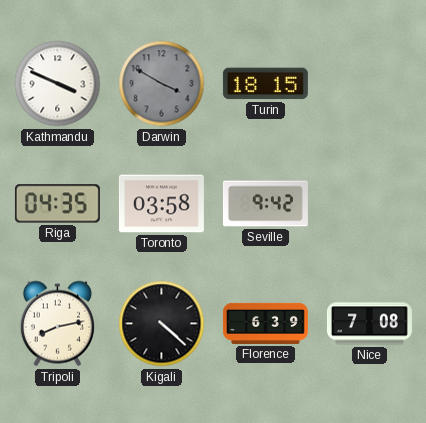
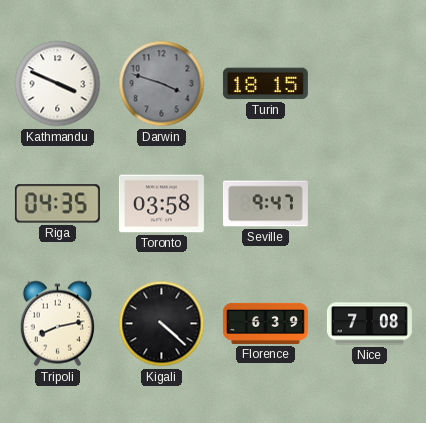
Darwin: 3:50 -> 3:48 (162, 84)
Seville: 9:42 -> 9:47 (265, 204)
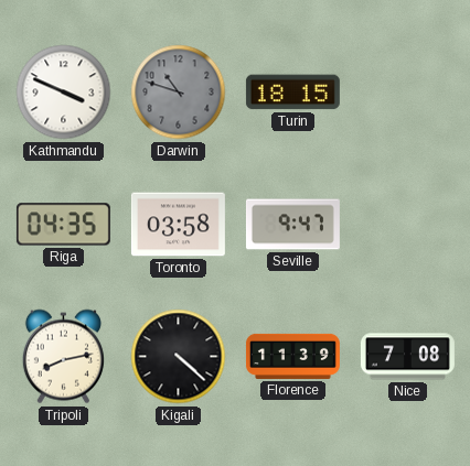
Darwin: 3:48 -> 10:48 (179, 93)
Florence: 6:39 -> 11:39 (292, 356)
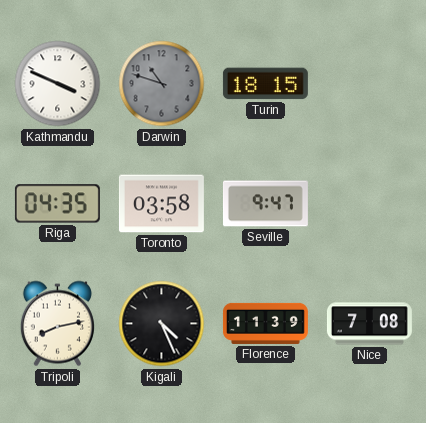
Kigali: 4:22 -> 4:26 (162, 324)
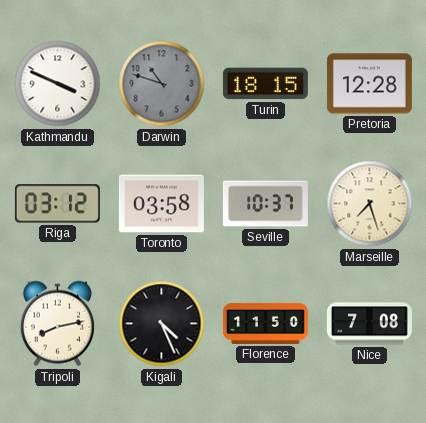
Pretoria: none -> 12:28 (369, 84)
Riga: 04:35 -> 03:12 (57, 204)
Seville: 9:47 -> 10:37 (265, 204)
Marseille: none -> 7:27 (370, 204)
Florence: 11:39 -> 11:50 (265, 323)
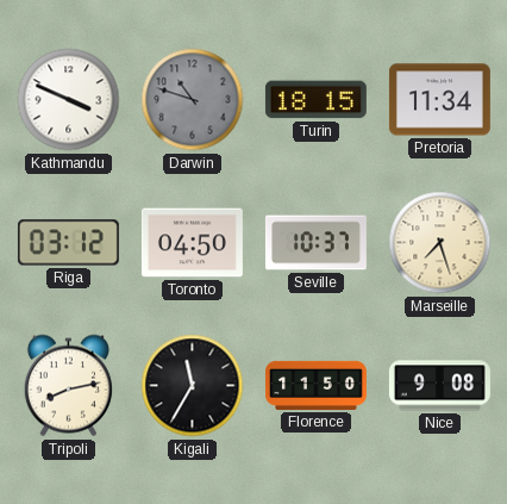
Pretoria: 12:28 -> 11:34 (439, 100)
Toronto: 03:58 -> 04:50 (192, 243)
Kigali: 4:26 -> 11:35 (193, 386)
Nice: 7:08 -> 9:08 (439, 386)
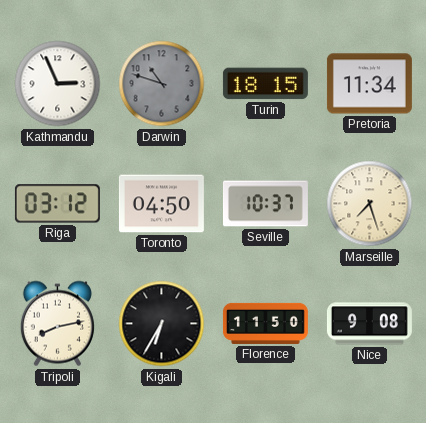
Kathmandu: 3:49 -> 2:56 (58, 84)
Kigali: 11:35 -> 6:35 (162, 324)
